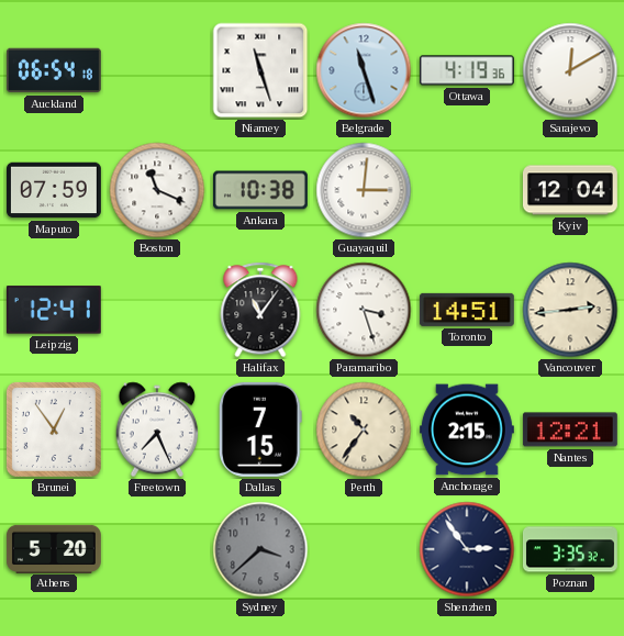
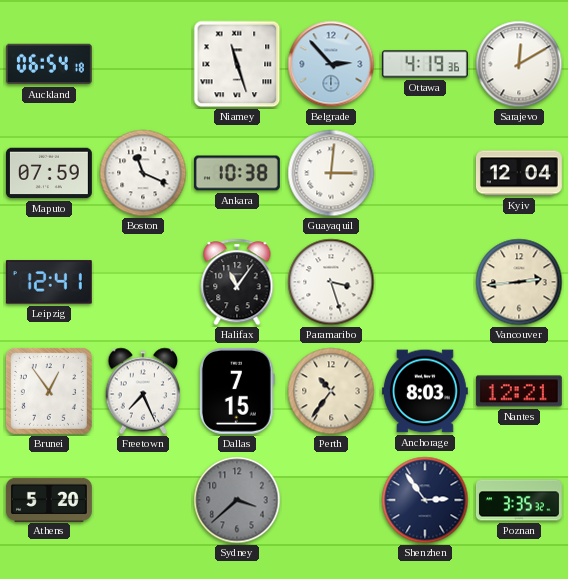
Belgrade: 11:27 -> 2:53 (331, 64)
Toronto: 14:51 -> none (467, 310)
Anchorage: 2:15 -> 8:03 (425, 391)
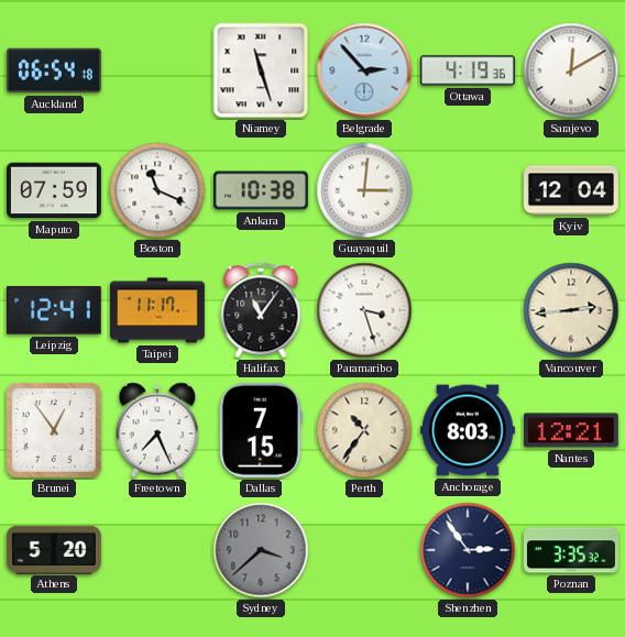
Taipei: none -> 11:17 (157, 310)
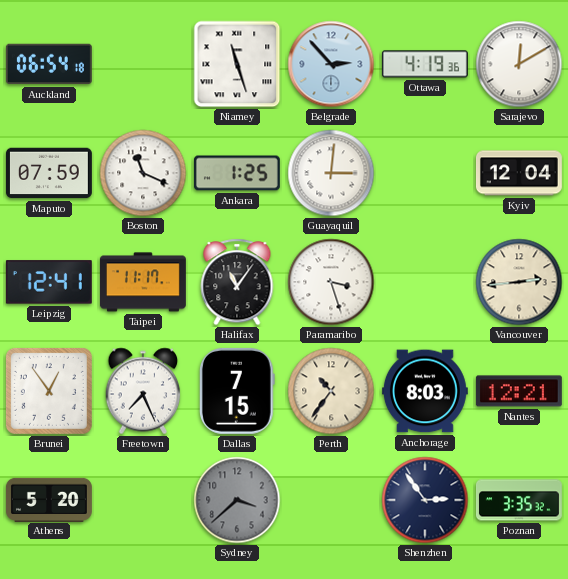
Ankara: 10:38 -> 1:25 (237, 173)
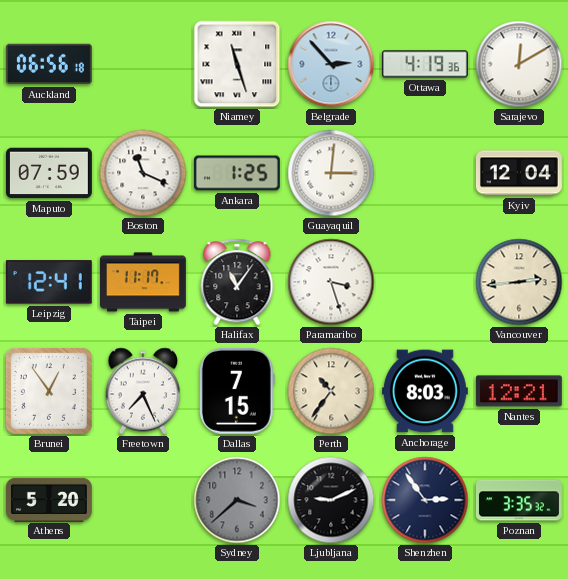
Auckland: 06:54 -> 06:56 (49, 64)
Ljubljana: none -> 9:11 (331, 500)
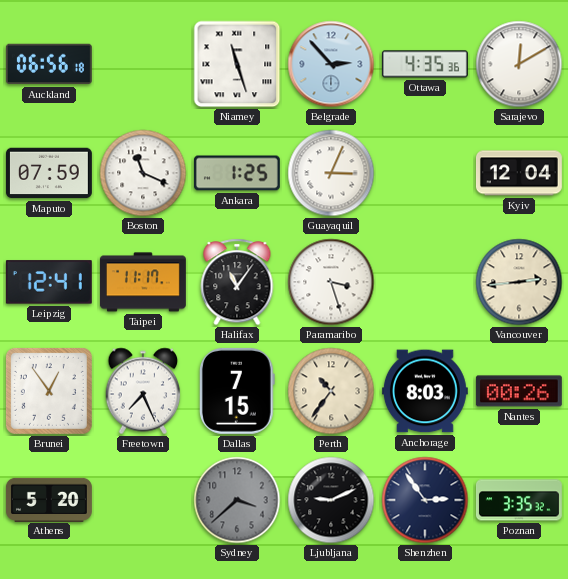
Ottawa: 4:19 -> 4:35 (425, 64)
Guayaquil: 3:01 -> 3:04 (331, 173)
Nantes: 12:21 -> 00:26 (519, 391)
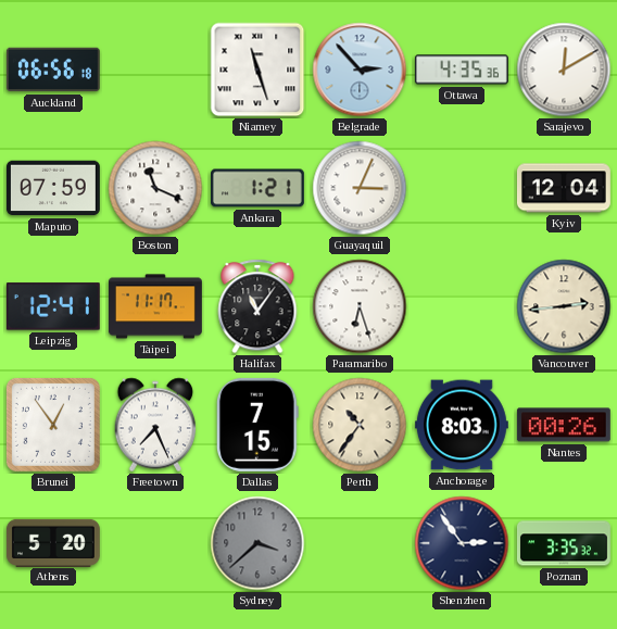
Ankara: 1:25 -> 1:21 (257, 188)
Paramaribo: 3:27 -> 6:27 (360, 306)
Ljubljana: 9:11 -> none (331, 500)
